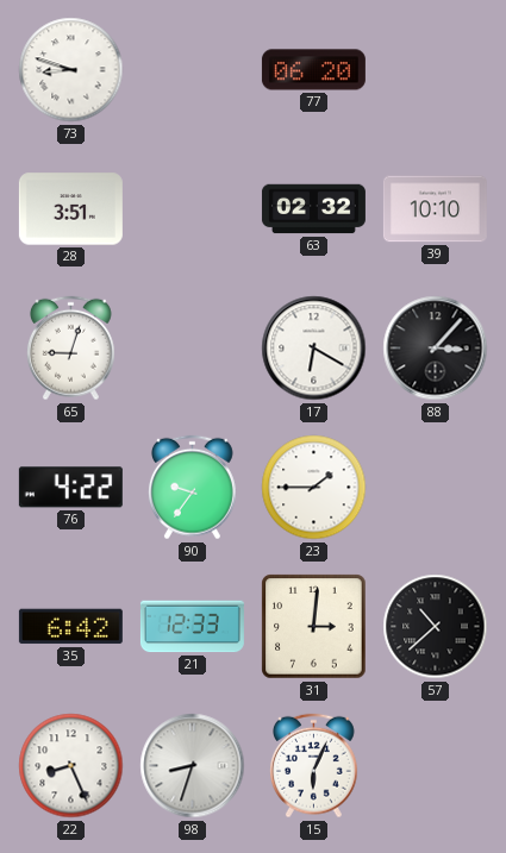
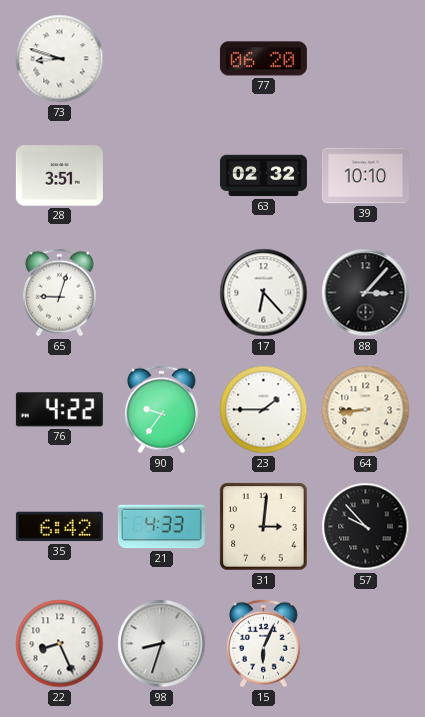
17: 6:20 -> 6:23 (264, 293)
64: none -> 8:44 (366, 410)
21: 12:33 -> 4:33 (161, 527)
57: 10:38 -> 9:53 (366, 527)
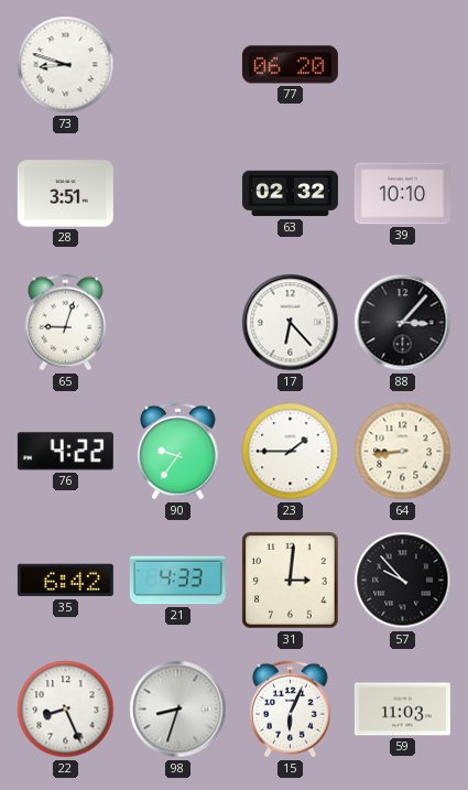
59: none -> 11:03 (402, 710)
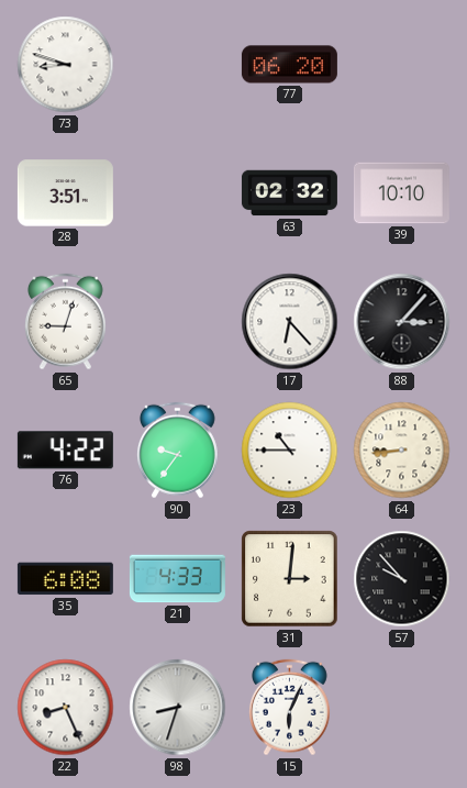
23: 1:45 -> 10:45 (290, 451)
35: 6:42 -> 6:08 (65, 579)
59: 11:03 -> none (402, 710)
